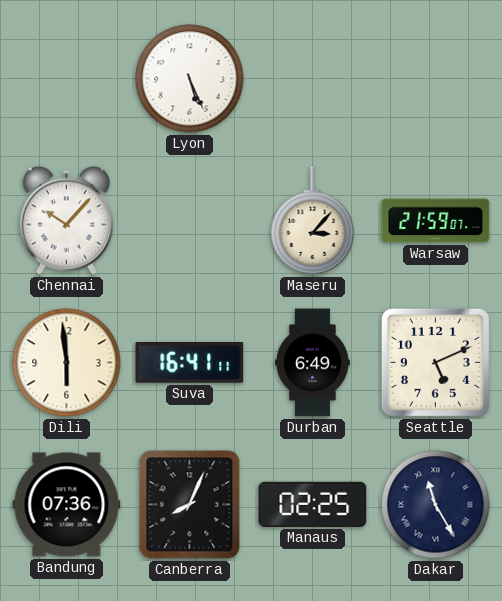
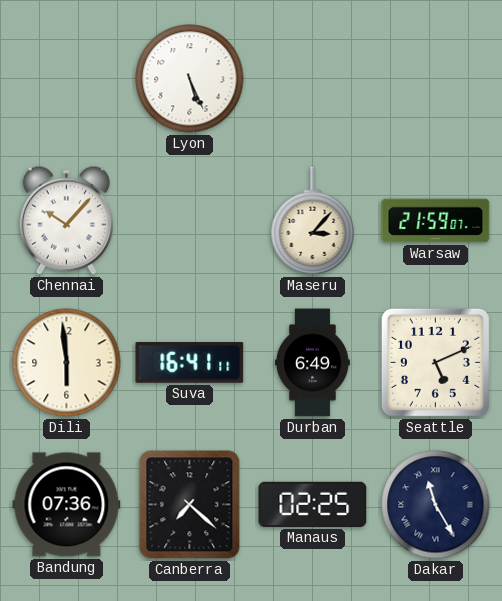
Canberra: 8:04 -> 7:22 (190, 505)
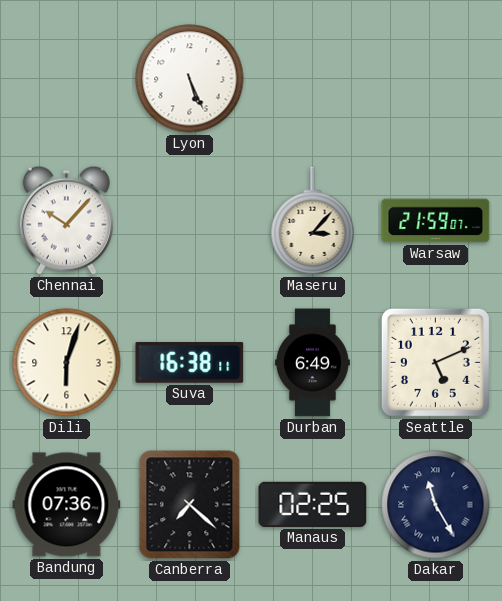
Dili: 5:59 -> 6:03 (67, 363)
Suva: 16:41 -> 16:38 (190, 363)
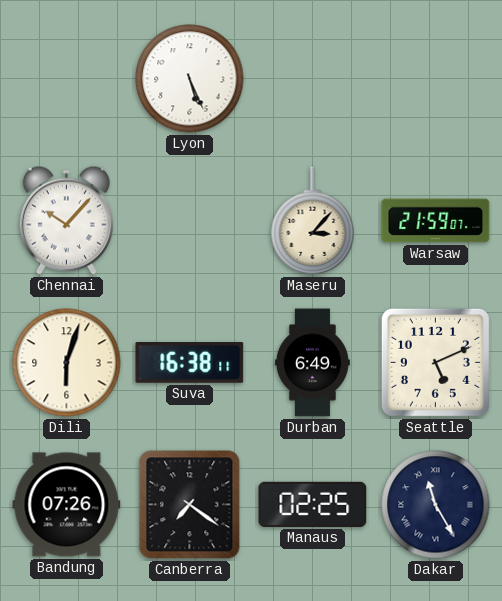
Bandung: 07:36 -> 07:26 (67, 505)
Canberra: 7:22 -> 7:21 (190, 505)
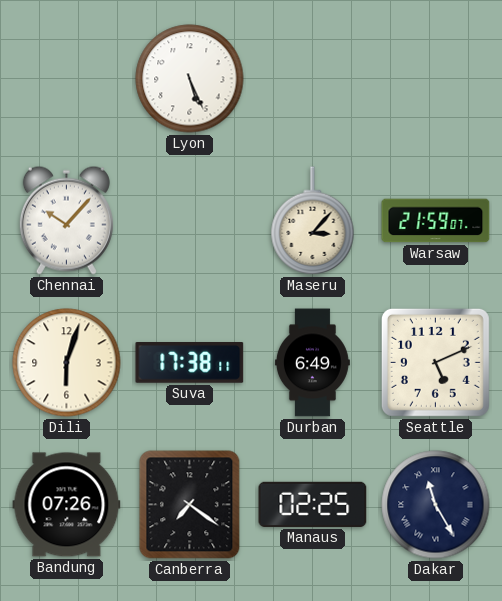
Suva: 16:38 -> 17:38 (190, 363)
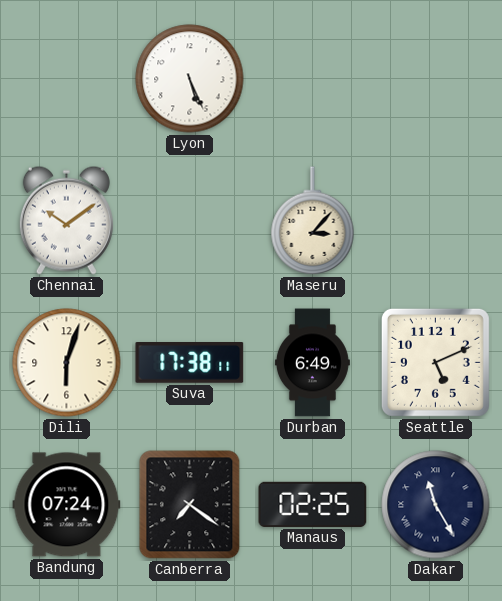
Chennai: 10:07 -> 10:09 (66, 220)
Warsaw: 21:59 -> none (436, 221)
Bandung: 07:26 -> 07:24 (67, 505)
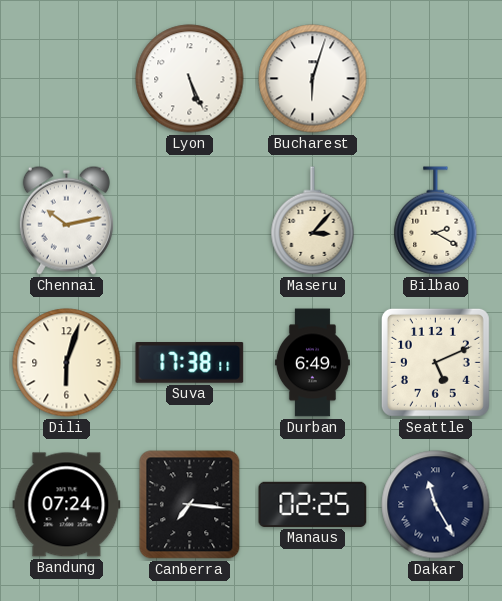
Bucharest: none -> 6:03 (313, 79)
Chennai: 10:09 -> 10:13 (66, 220)
Bilbao: none -> 2:20 (436, 221)
Canberra: 7:21 -> 7:16 (190, 505)
